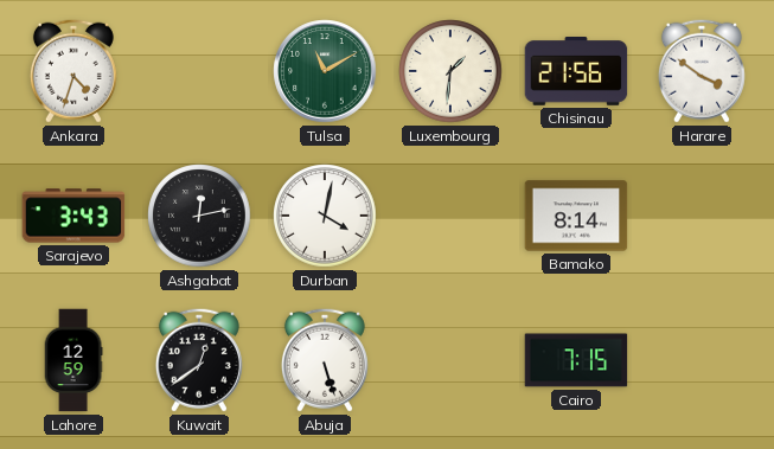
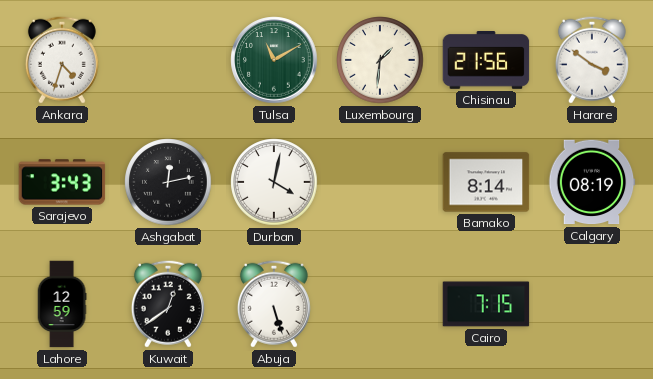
Calgary: none -> 08:19 (592, 182)
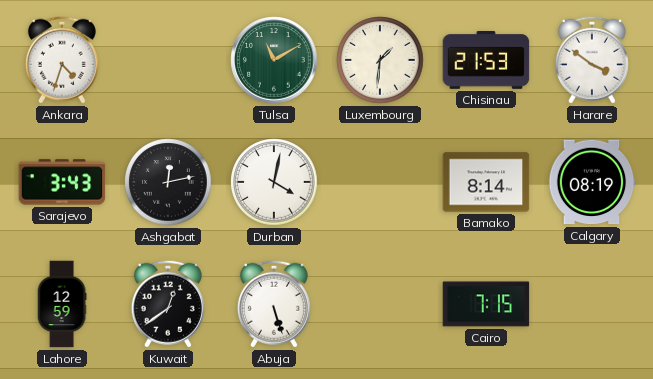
Chisinau: 21:56 -> 21:53 (486, 61)
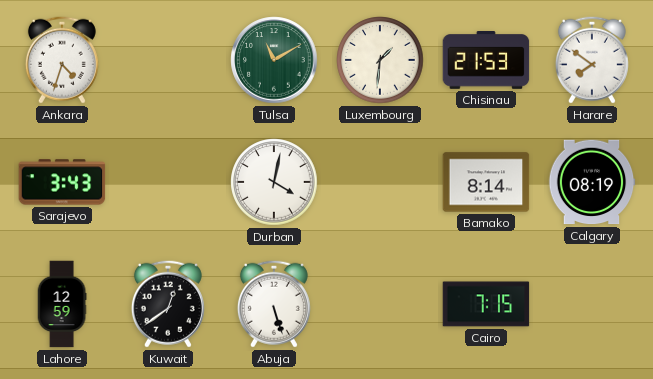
Harare: 3:51 -> 7:51 (592, 60)
Ashgabat: 12:13 -> none (168, 182)
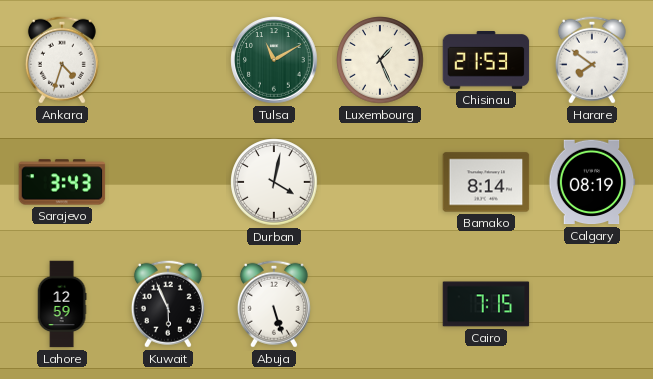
Luxembourg: 1:31 -> 1:26 (380, 60)
Kuwait: 12:39 -> 5:56 (168, 304)
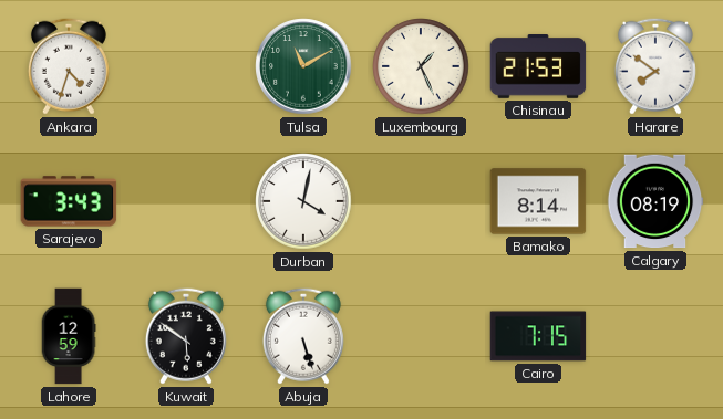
Kuwait: 5:56 -> 5:51 (186, 336)
